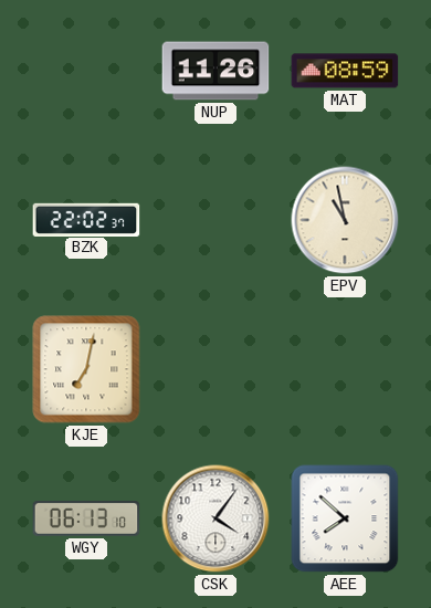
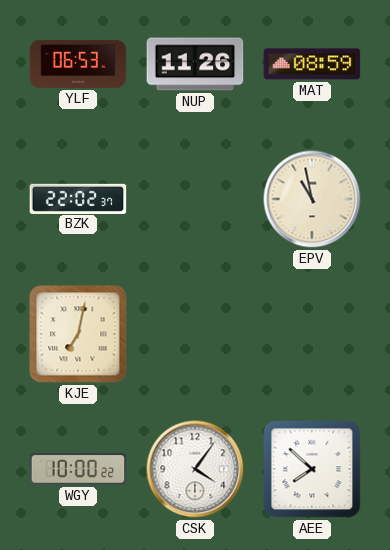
YLF: none -> 06:53 (78, 64)
WGY: 06:13 -> 10:00 (78, 469)
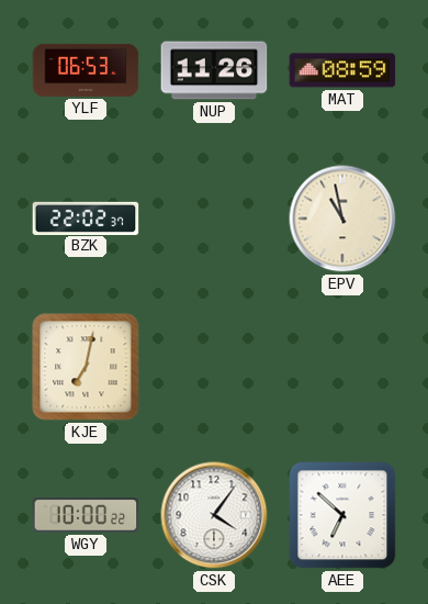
AEE: 7:52 -> 6:52 (342, 515)
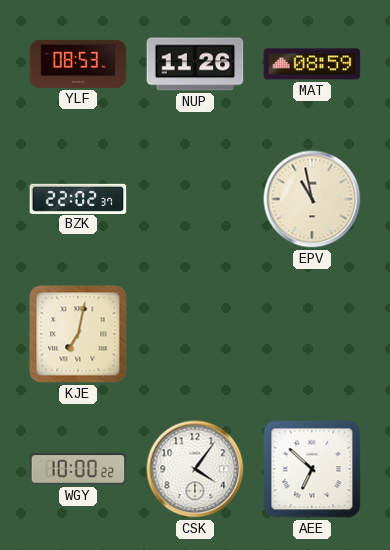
YLF: 06:53 -> 08:53 (78, 64)
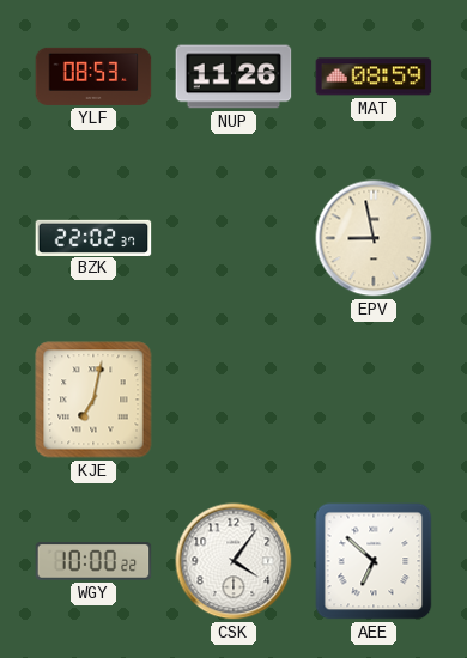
EPV: 10:58 -> 8:58 (374, 238)
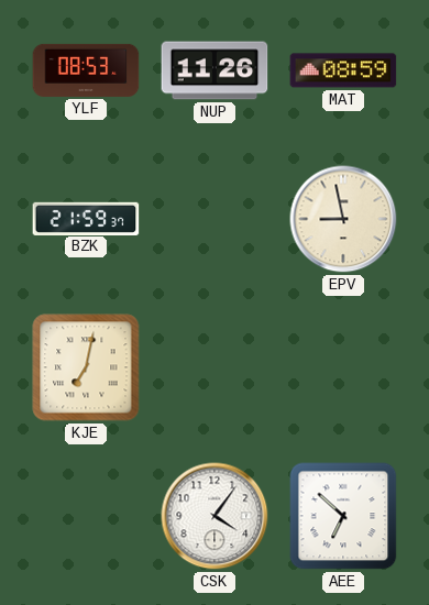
BZK: 22:02 -> 21:59 (86, 218)
WGY: 10:00 -> none (93, 561)
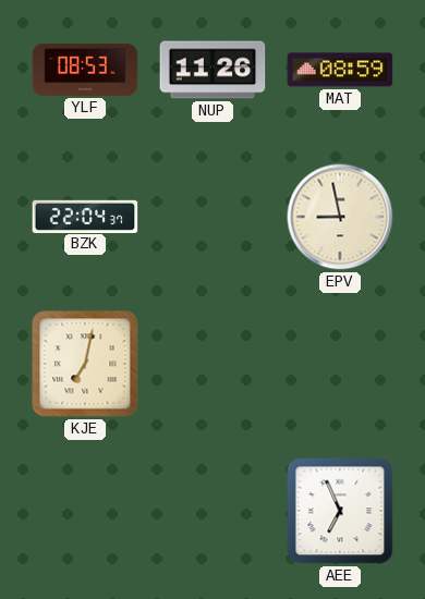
BZK: 21:59 -> 22:04 (85, 216)
CSK: 4:06 -> none (215, 516)
AEE: 6:52 -> 6:56 (340, 511)
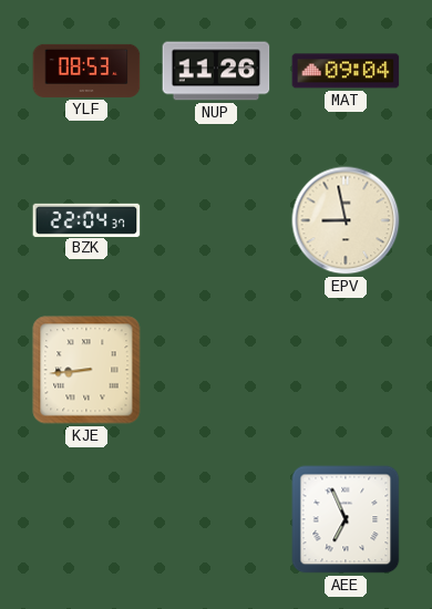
MAT: 08:59 -> 09:04 (346, 71)
KJE: 7:02 -> 8:44 (86, 370)
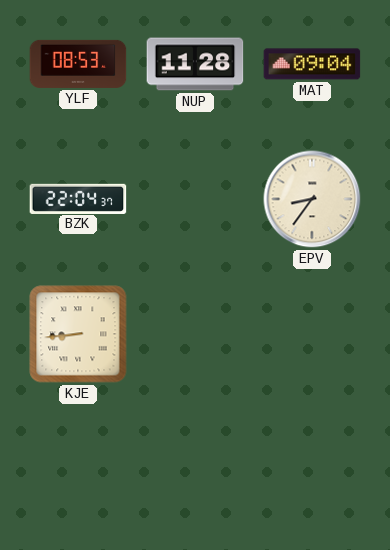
NUP: 11:26 -> 11:28 (195, 64)
EPV: 8:58 -> 8:36 (312, 199)
AEE: 6:56 -> none (346, 519)
